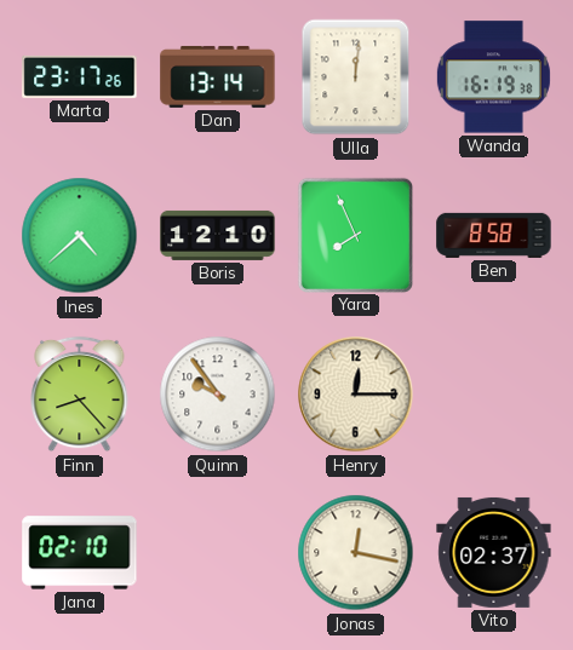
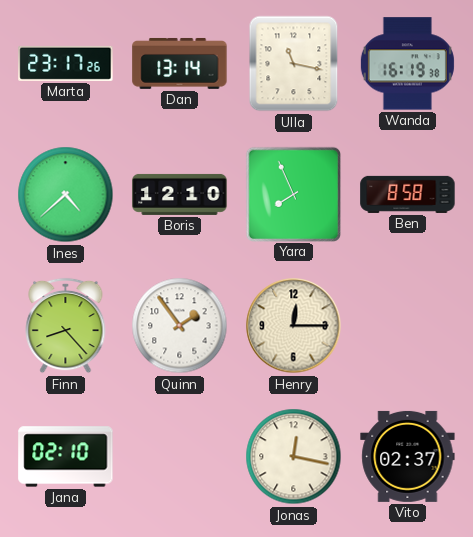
Ulla: 12:01 -> 11:17 (294, 64)
Quinn: 9:54 -> 1:54 (180, 326)
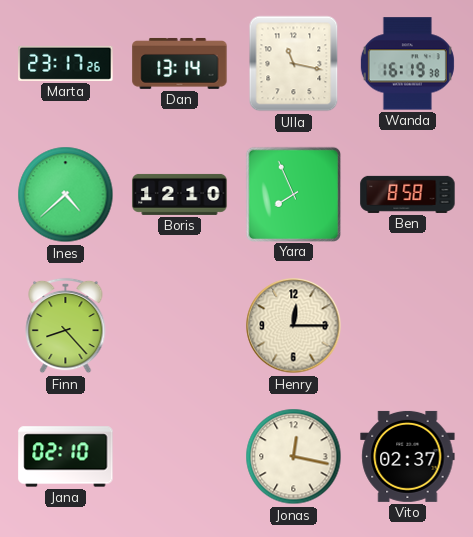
Quinn: 1:54 -> none (180, 326)
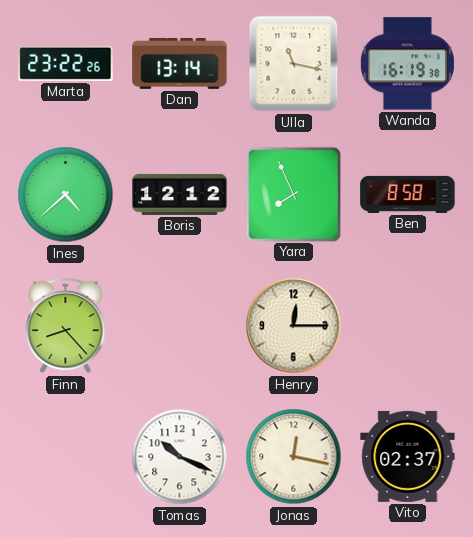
Marta: 23:17 -> 23:22 (66, 63)
Boris: 12:10 -> 12:12 (180, 194)
Jana: 02:10 -> none (66, 457)
Tomas: none -> 10:19 (180, 457)
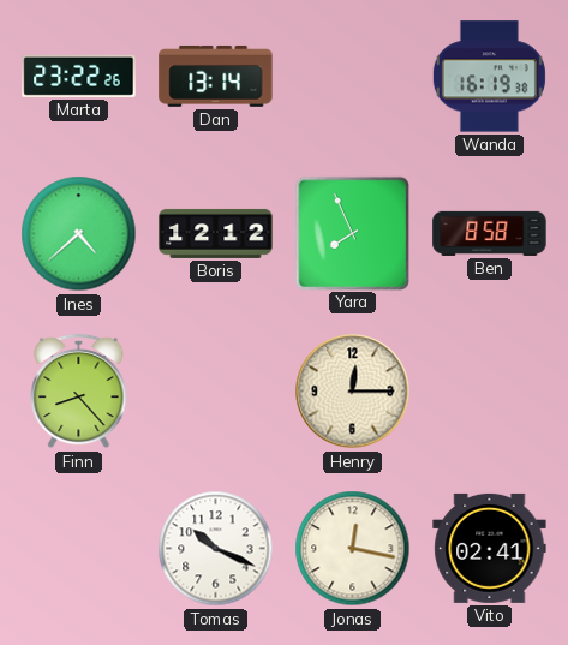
Ulla: 11:17 -> none (294, 64)
Vito: 02:37 -> 02:41 (490, 548)
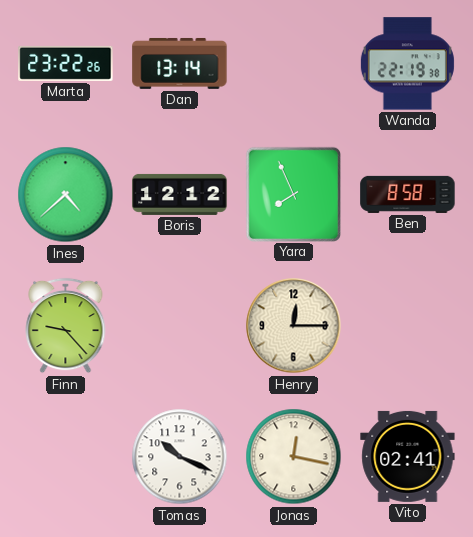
Wanda: 16:19 -> 22:19 (407, 64)
Finn: 8:23 -> 9:23 (66, 326)
